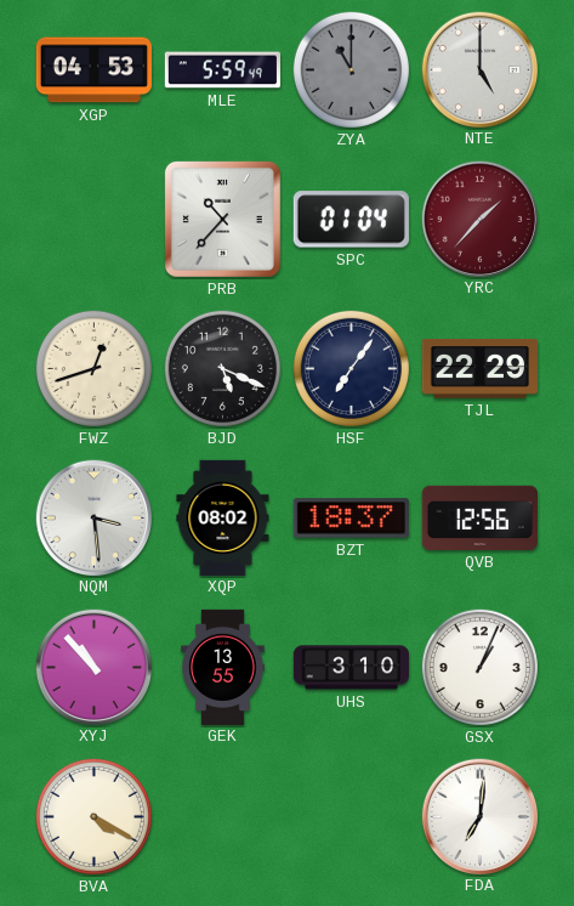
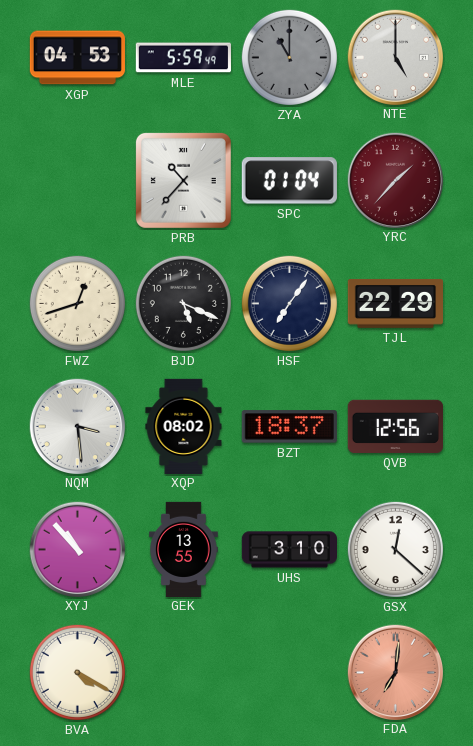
GSX: 1:04 -> 12:22 (395, 549)
FDA dial: white -> salmon (395, 672)
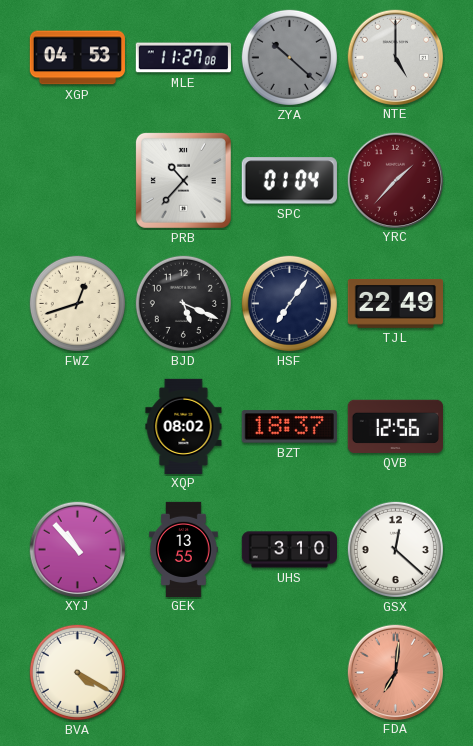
MLE: 5:59 -> 11:27 (183, 58)
ZYA: 11:00 -> 10:22 (289, 57)
TJL: 22:29 -> 22:49 (395, 303)
NQM: 3:29 -> none (77, 426)
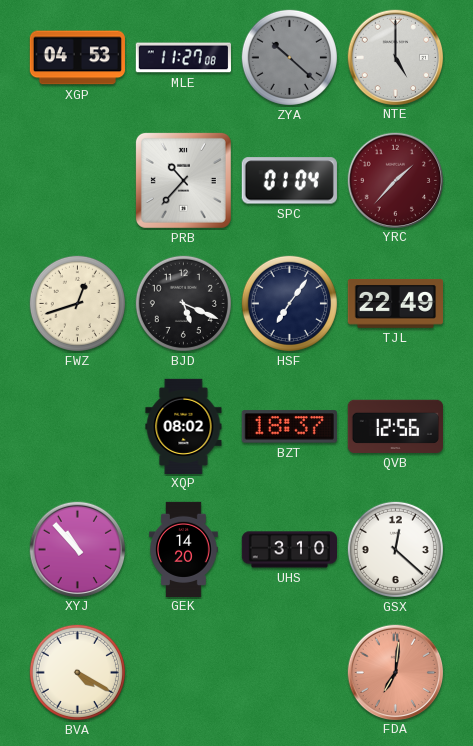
GEK: 13:55 -> 14:20 (184, 549)
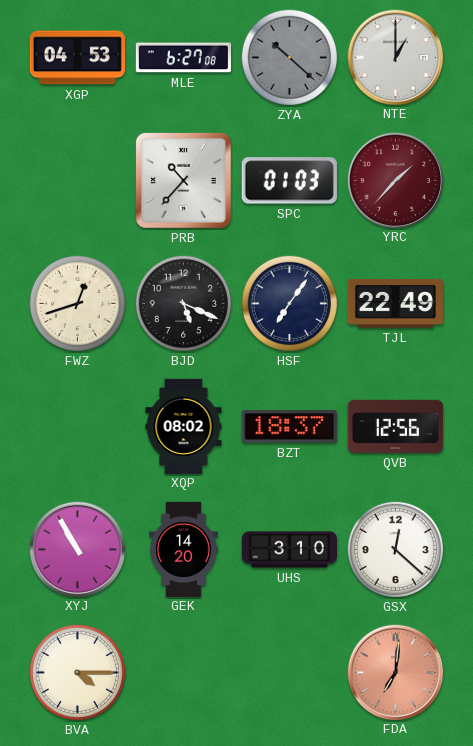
MLE: 11:27 -> 6:27 (183, 58)
NTE: 5:00 -> 1:00 (395, 57)
SPC: 01:04 -> 01:03 (289, 181)
XYJ: 10:53 -> 10:55 (77, 549)
BVA: 4:20 -> 4:15 (77, 672)
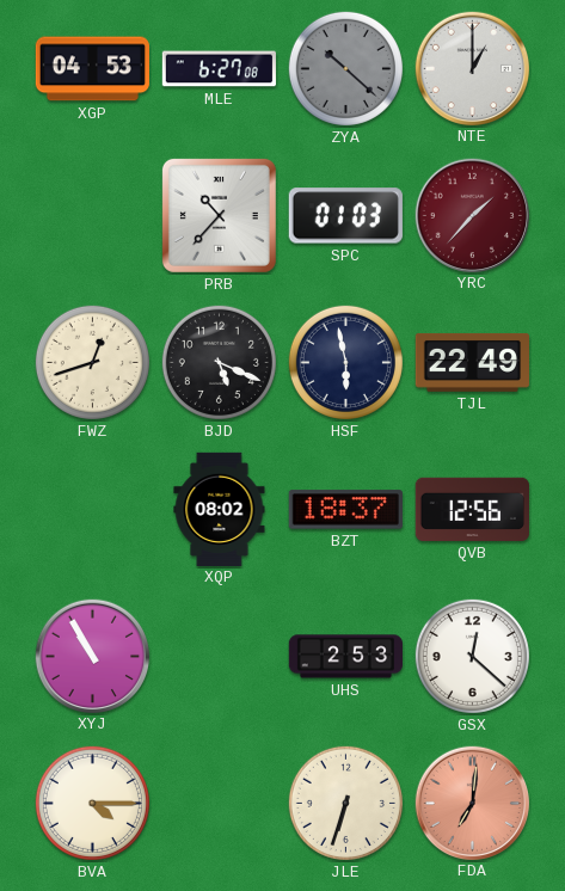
HSF: 7:06 -> 5:58 (345, 362)
GEK: 14:20 -> none (184, 549)
UHS: 3:10 -> 2:53 (345, 657)
JLE: none -> 6:33 (345, 803)
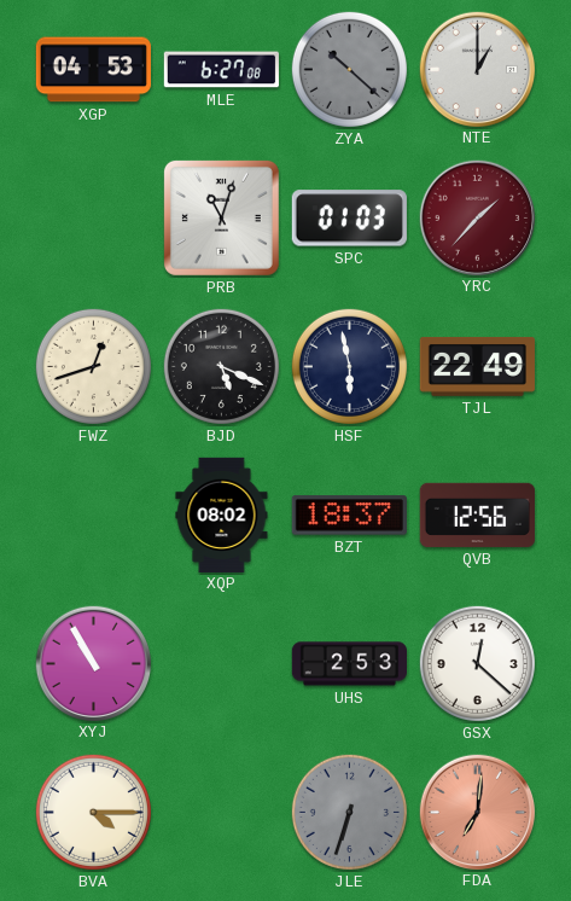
PRB: 10:37 -> 11:03 (221, 217)
JLE dial: cream -> grey (349, 812)
